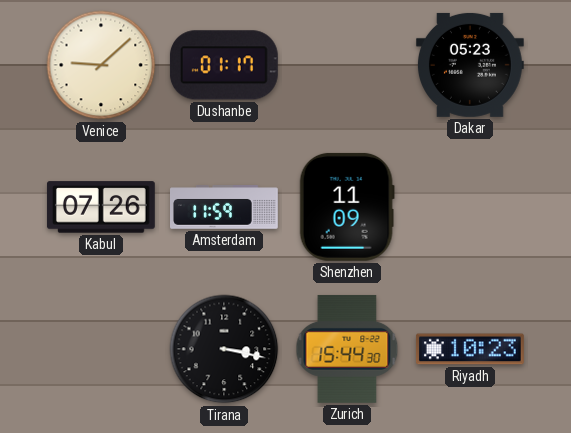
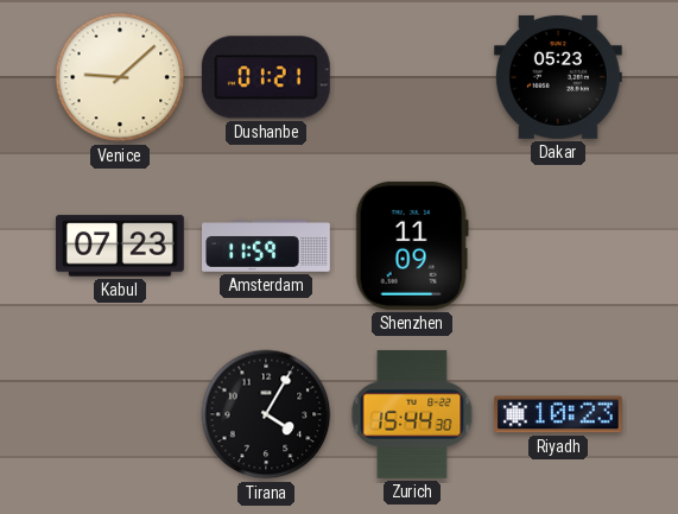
Dushanbe: 01:17 -> 01:21 (266, 77)
Kabul: 07:26 -> 07:23 (120, 246)
Tirana: 3:17 -> 4:05 (266, 414)
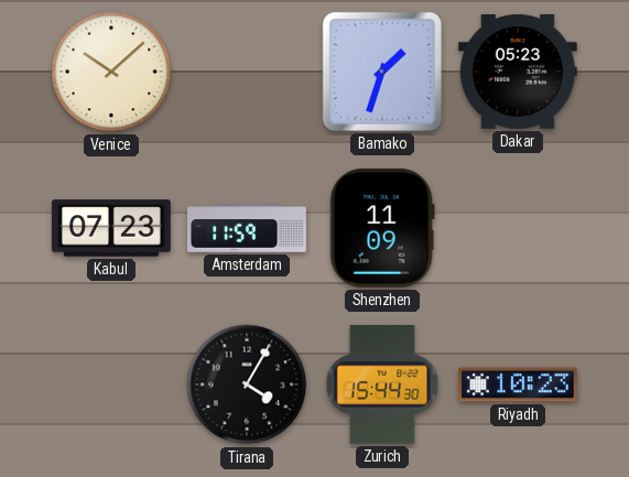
Venice: 9:08 -> 10:08 (111, 72)
Dushanbe: 01:21 -> none (266, 77)
Bamako: none -> 1:33 (382, 72)
